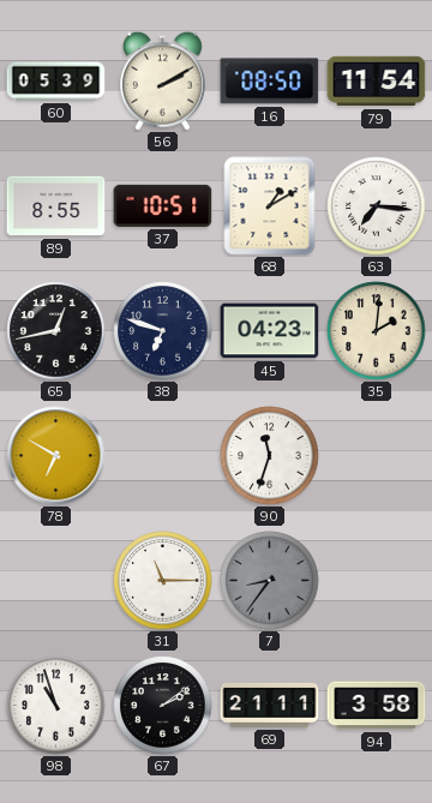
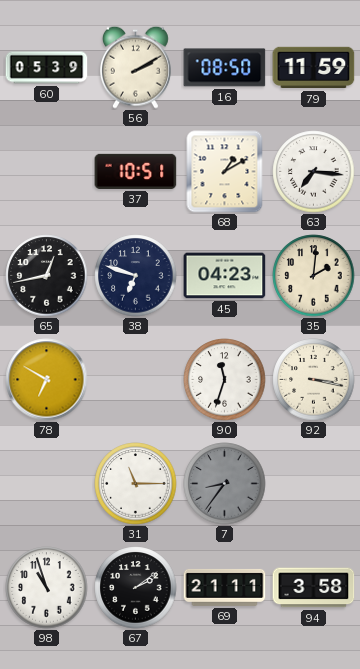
79: 11:54 -> 11:59 (314, 68)
89: 8:55 -> none (56, 206)
92: none -> 3:17 (314, 380)
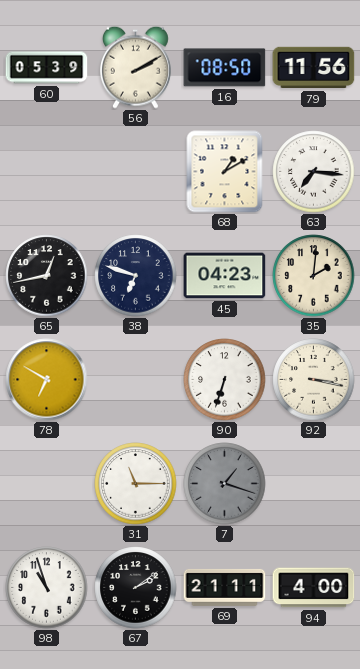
79: 11:59 -> 11:56 (314, 68)
37: 10:51 -> none (136, 171)
90: 11:33 -> 6:33 (225, 380)
7: 8:36 -> 1:18 (225, 484)
94: 3:58 -> 4:00 (314, 588)
